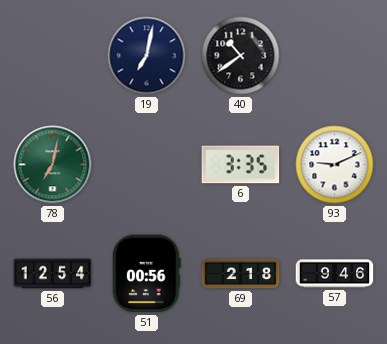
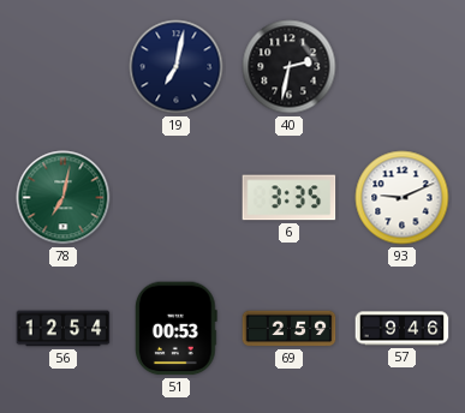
40: 10:39 -> 2:32 (290, 67)
51: 00:56 -> 00:53 (177, 329)
69: 2:18 -> 2:59 (290, 329)
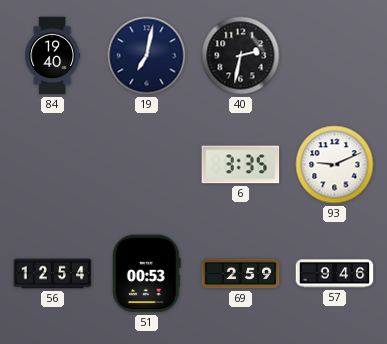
84: none -> 19:40 (53, 56)
78: 7:02 -> none (64, 198)
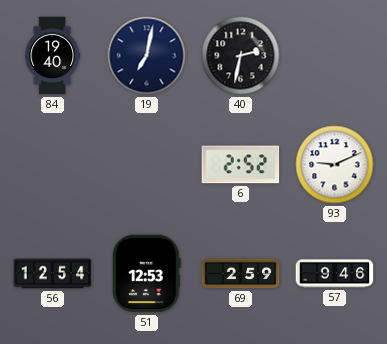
6: 3:35 -> 2:52 (241, 165)
51: 00:53 -> 12:53 (147, 274)
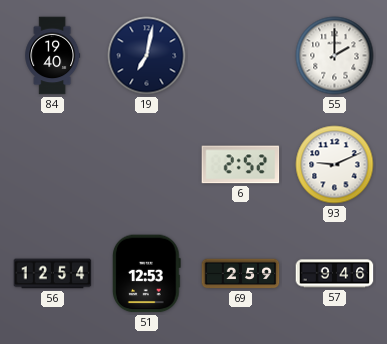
40: 2:32 -> none (241, 56)
55: none -> 2:00 (335, 56)
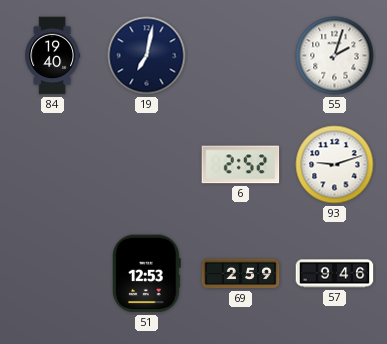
55: 2:00 -> 2:03 (335, 56)
93: 9:11 -> 9:12 (335, 165)
56: 12:54 -> none (53, 274)
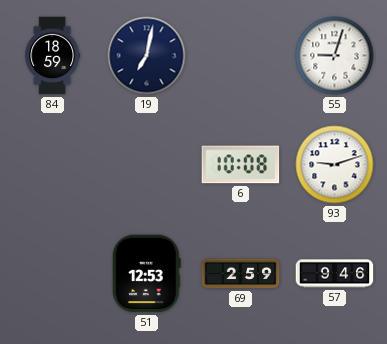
84: 19:40 -> 18:59 (53, 56)
55: 2:03 -> 9:03 (335, 56)
6: 2:52 -> 10:08 (241, 165)
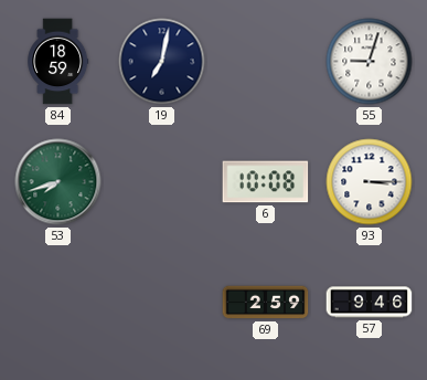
53: none -> 7:42 (58, 182)
93: 9:12 -> 3:15 (370, 182)
51: 12:53 -> none (147, 274)
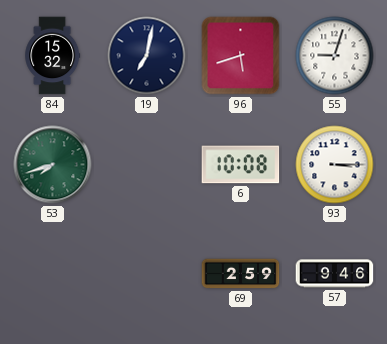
84: 18:59 -> 15:32 (53, 56)
96: none -> 5:42 (241, 56)
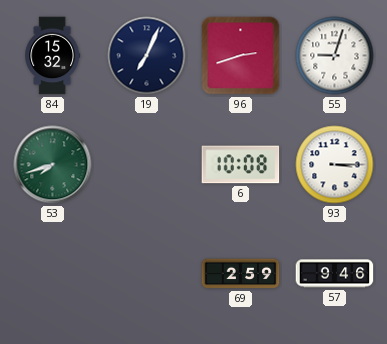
19: 7:02 -> 7:04 (147, 56)
96: 5:42 -> 2:42 (241, 56)
